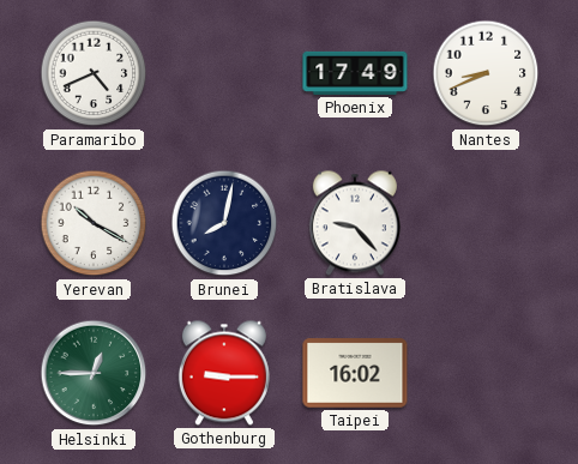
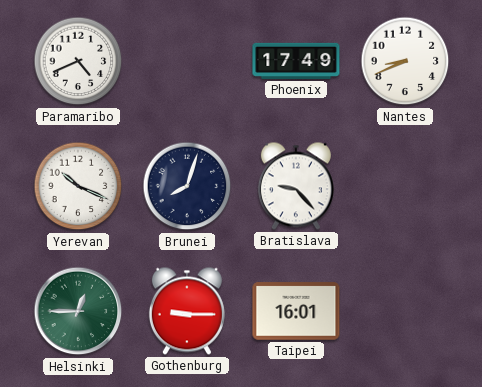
Yerevan: 10:20 -> 10:19 (78, 186)
Brunei: 8:02 -> 8:03 (187, 186)
Taipei: 16:02 -> 16:01 (296, 311)
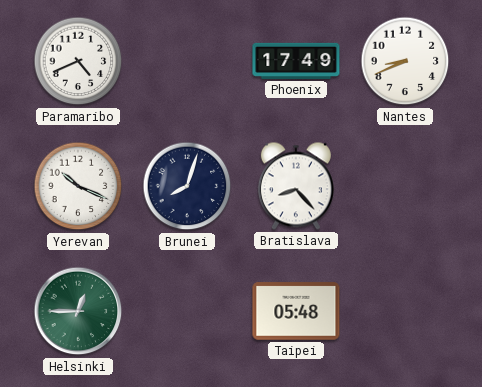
Bratislava: 9:23 -> 8:23 (296, 186)
Gothenburg: 9:15 -> none (187, 311)
Taipei: 16:01 -> 05:48 (296, 311)
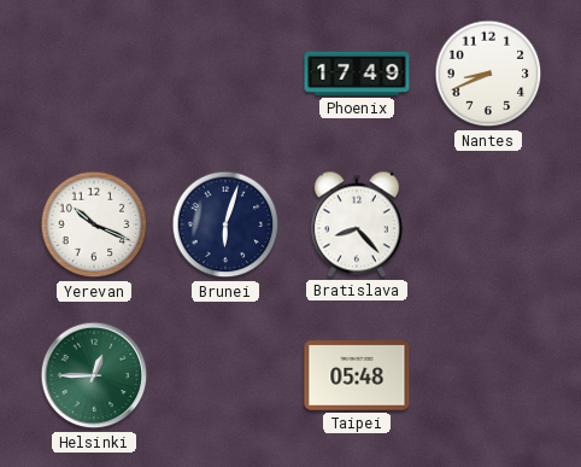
Paramaribo: 4:41 -> none (78, 61)
Brunei: 8:03 -> 6:03 (225, 224)
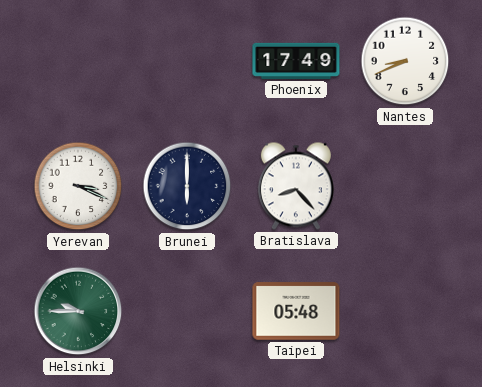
Yerevan: 10:19 -> 3:19 (78, 186)
Brunei: 6:03 -> 6:00 (187, 186)
Helsinki: 12:45 -> 9:45 (78, 311)
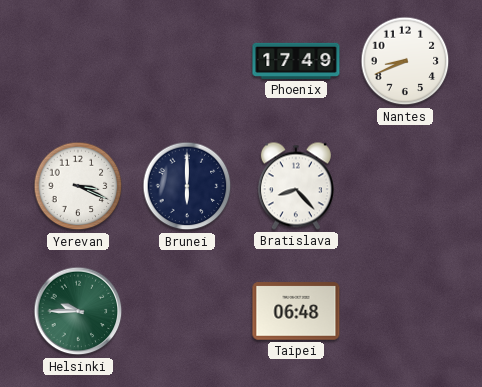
Taipei: 05:48 -> 06:48 (296, 311)
